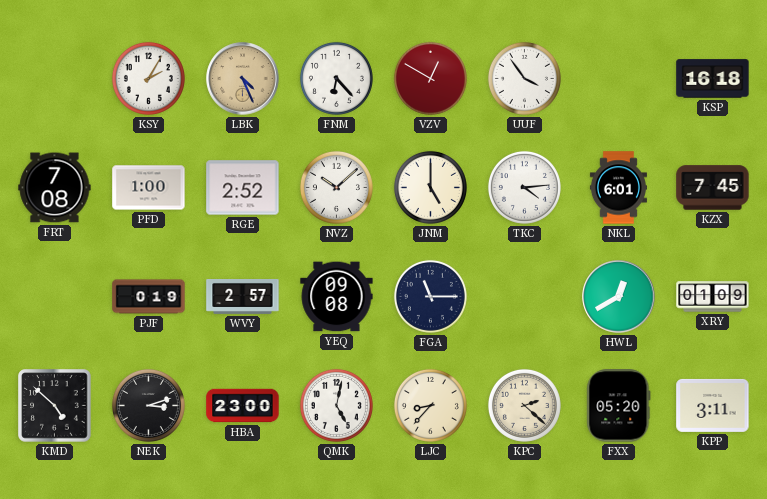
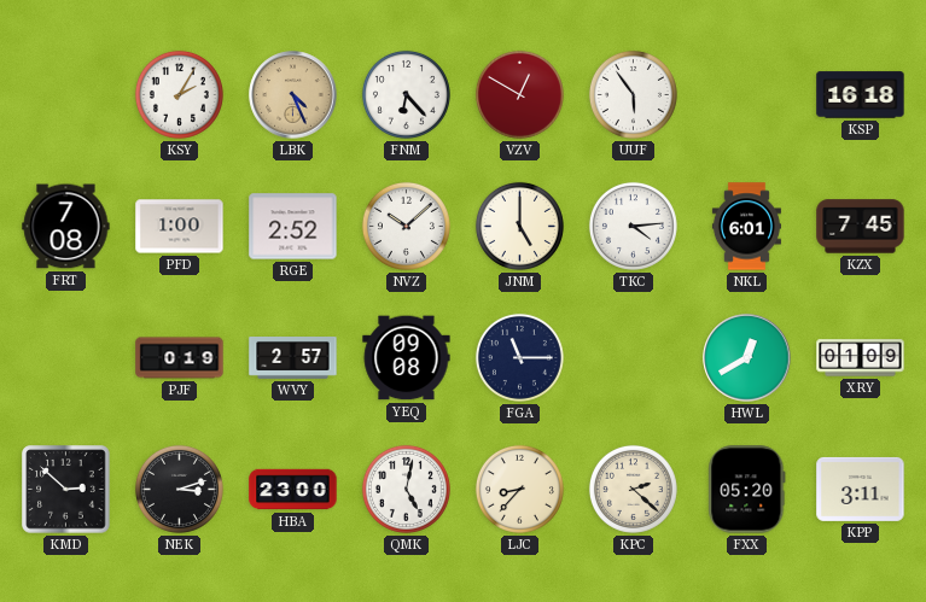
UUF: 3:54 -> 5:54 (633, 94)
KMD: 4:52 -> 2:52 (66, 490)
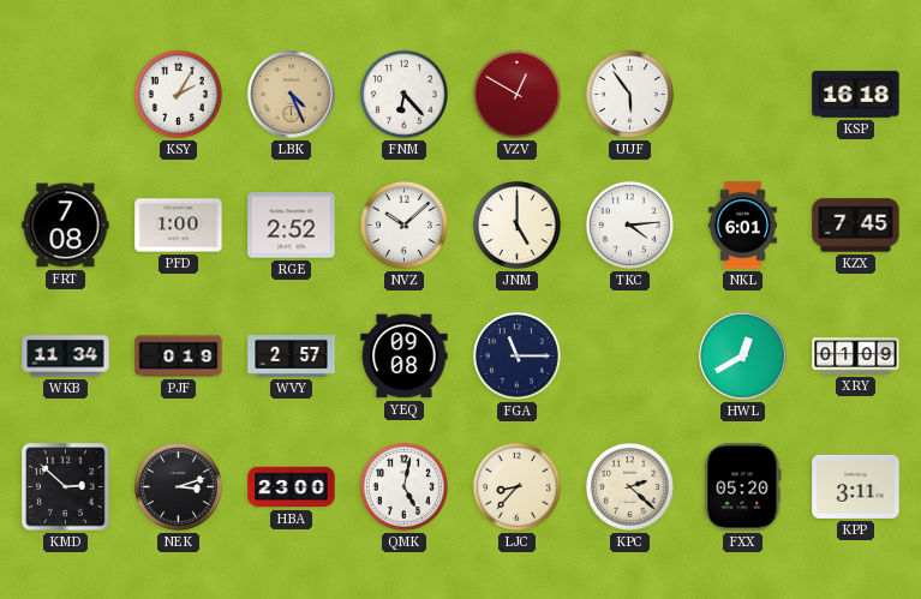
WKB: none -> 11:34 (66, 357)
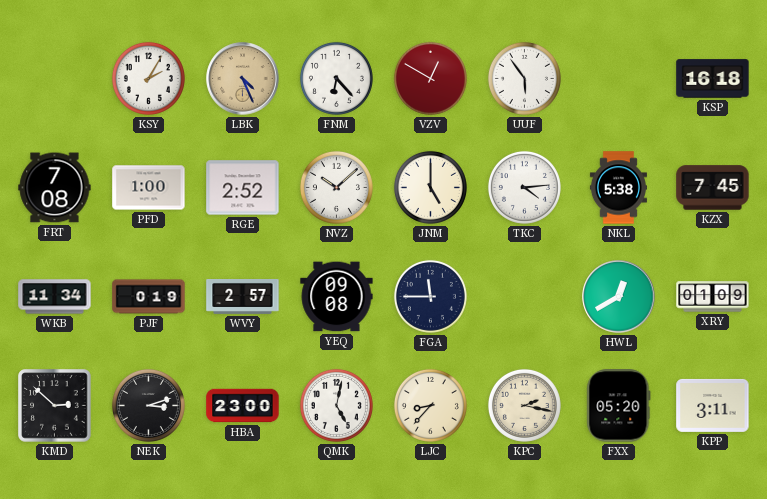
NKL: 6:01 -> 5:38 (618, 188)
FGA: 11:15 -> 11:45 (430, 296)
KPC: 2:22 -> 2:17 (524, 405)
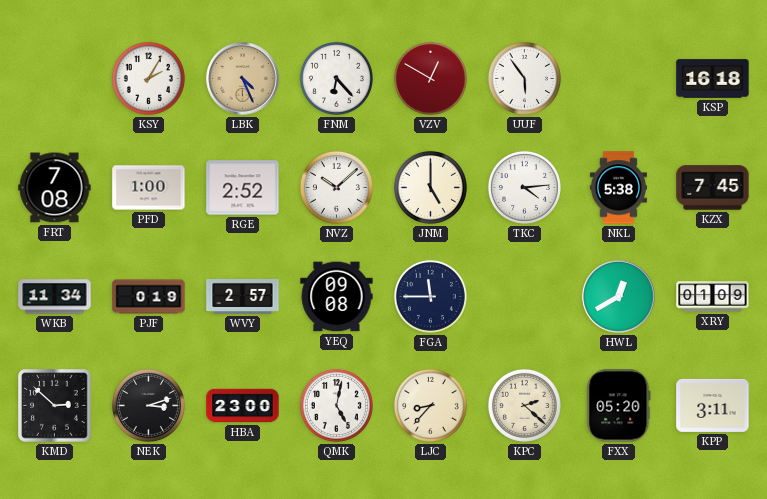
KPC: 2:17 -> 2:22 (524, 405)
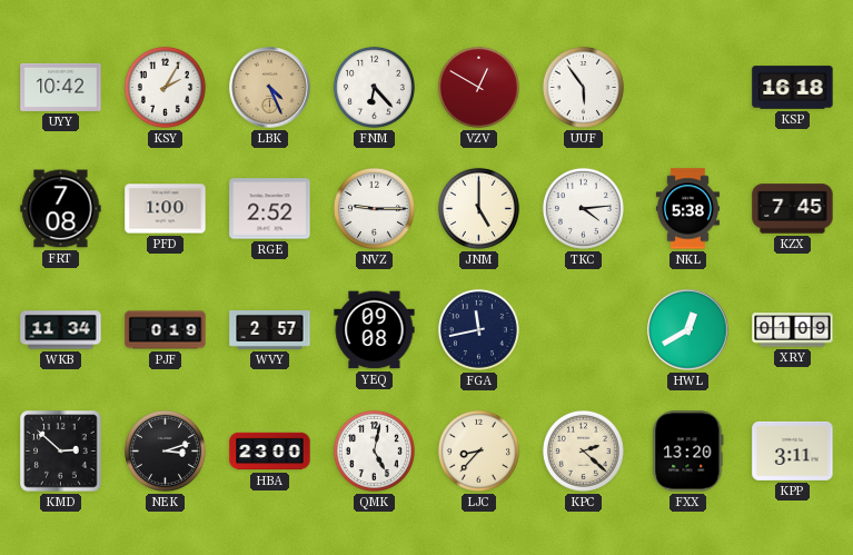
UYY: none -> 10:42 (61, 87)
NVZ: 10:08 -> 9:15 (374, 208)
FGA: 11:45 -> 11:43 (478, 329)
FXX: 05:20 -> 13:20 (688, 452)
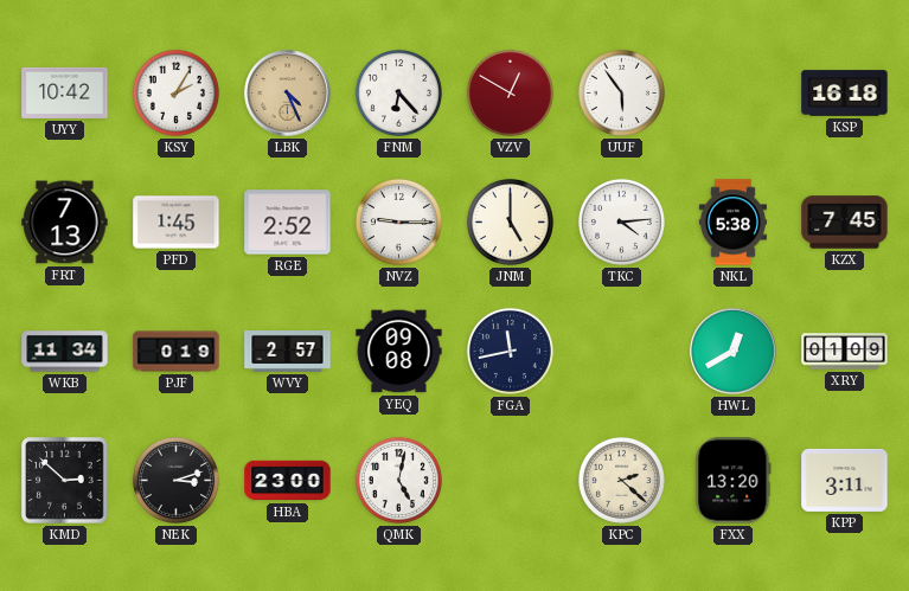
FRT: 7:08 -> 7:13 (65, 223)
PFD: 1:00 -> 1:45 (177, 223)
LJC: 8:37 -> none (478, 450)
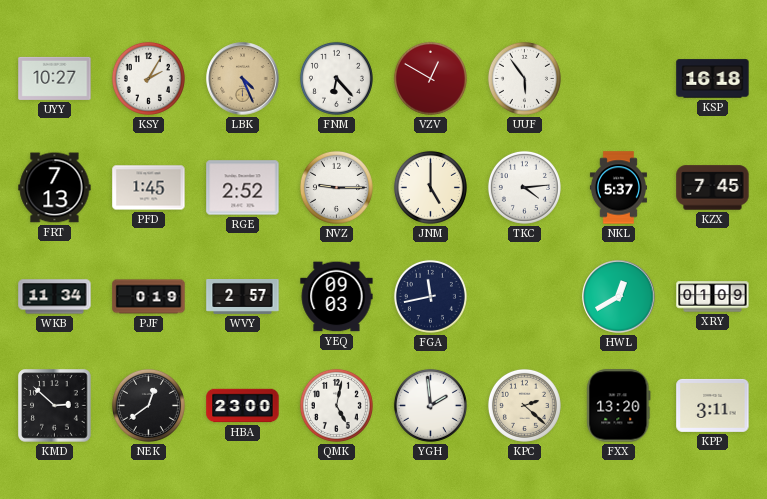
UYY: 10:42 -> 10:27 (55, 78)
NKL: 5:38 -> 5:37 (618, 188)
YEQ: 09:08 -> 09:03 (337, 297)
NEK: 3:12 -> 12:39 (148, 405)
YGH: none -> 1:59 (430, 405)
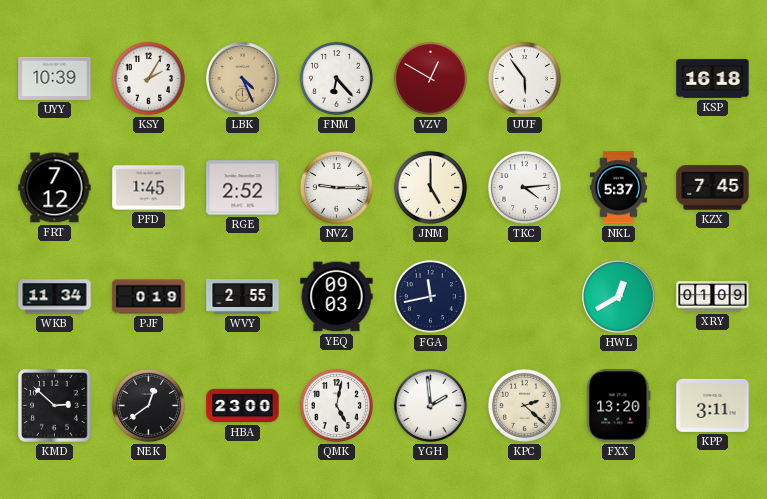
UYY: 10:27 -> 10:39 (55, 78)
FRT: 7:13 -> 7:12 (55, 188)
WVY: 2:57 -> 2:55 (243, 297)
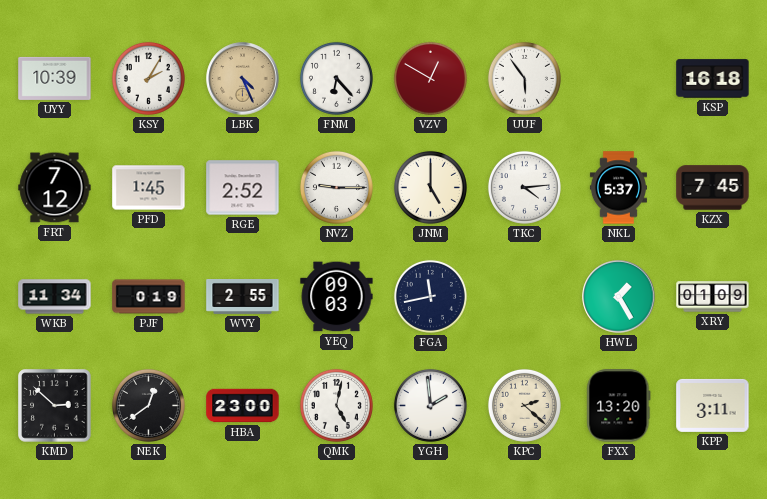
HWL: 12:40 -> 1:25 (619, 297)
